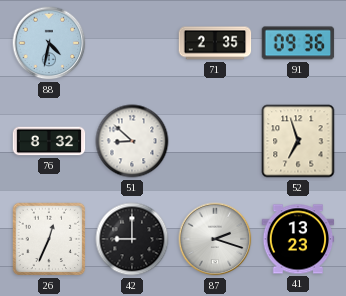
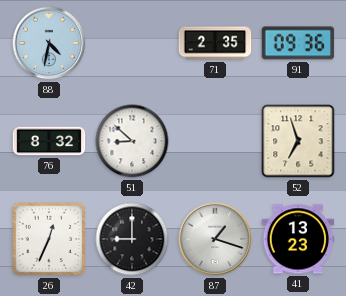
87: 2:18 -> 1:18 (215, 239)
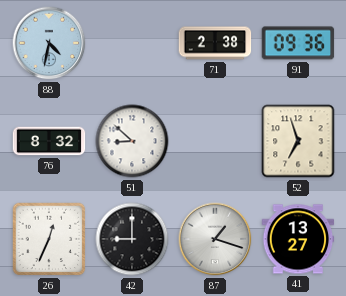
71: 2:35 -> 2:38 (215, 43)
41: 13:23 -> 13:27 (298, 239)
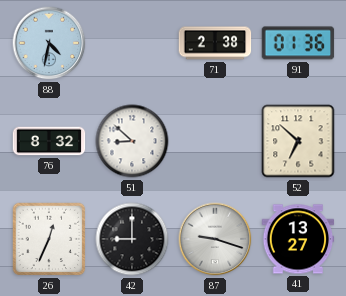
91: 09:36 -> 01:36 (298, 43)
52: 6:57 -> 6:52 (298, 141)
87: 1:18 -> 9:18 (215, 239)
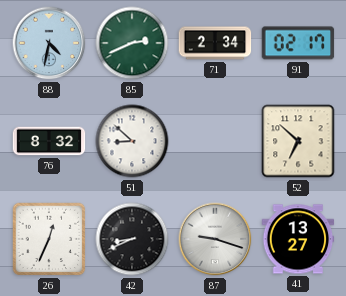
85: none -> 2:41 (132, 43)
71: 2:38 -> 2:34 (215, 43)
91: 01:36 -> 02:17 (298, 43)
42: 9:00 -> 8:41 (132, 239)
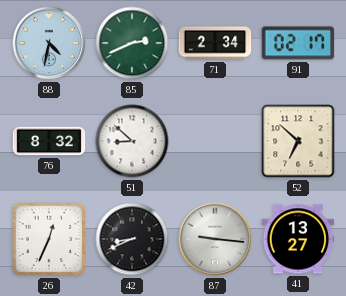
87: 9:18 -> 9:16 (215, 239)
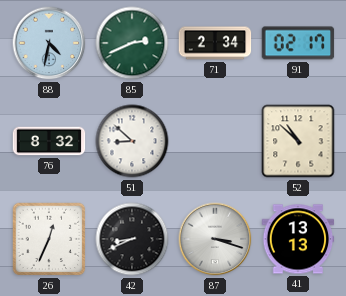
52: 6:52 -> 10:52 (298, 141)
87: 9:16 -> 3:18 (215, 239)
41: 13:27 -> 13:13 (298, 239)
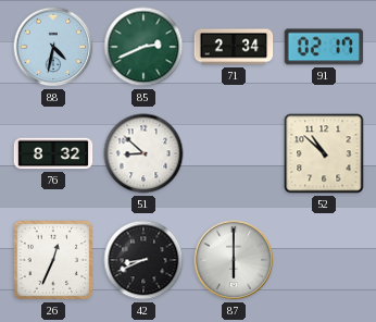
87: 3:18 -> 6:00 (234, 260)
41: 13:13 -> none (298, 239)
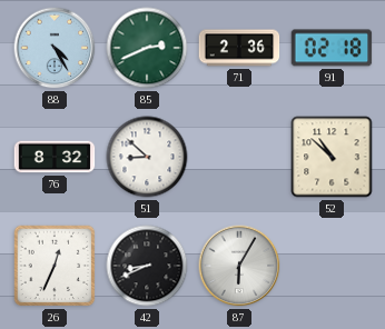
88: 4:32 -> 4:25 (55, 48)
71: 2:34 -> 2:36 (239, 48)
91: 02:17 -> 02:18 (332, 48)
87: 6:00 -> 6:05 (239, 266)
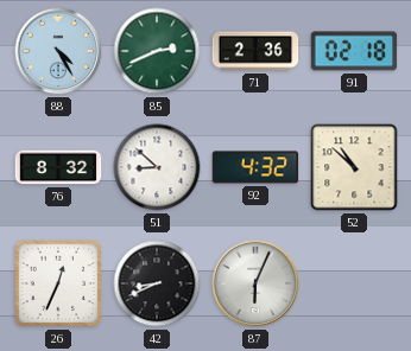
92: none -> 4:32 (255, 167)
87: 6:05 -> 6:04 (255, 283)
